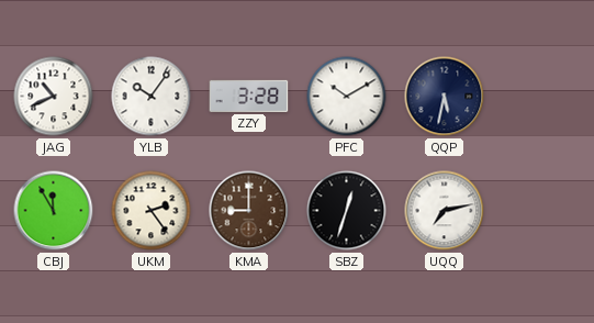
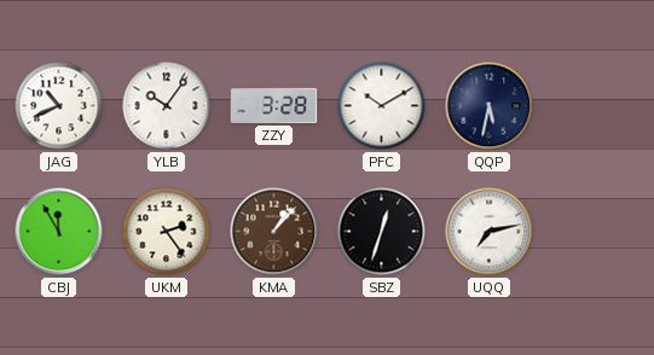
KMA: 9:00 -> 1:07 (274, 232)
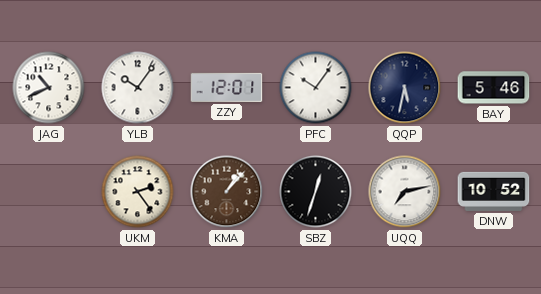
ZZY: 3:28 -> 12:01 (227, 87)
PFC: 10:10 -> 10:06 (316, 88)
BAY: none -> 5:46 (494, 88)
CBJ: 11:55 -> none (59, 232)
DNW: none -> 10:52 (494, 191)
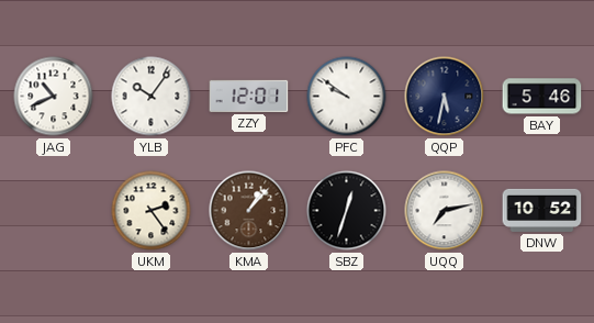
PFC: 10:06 -> 9:51 (347, 97)
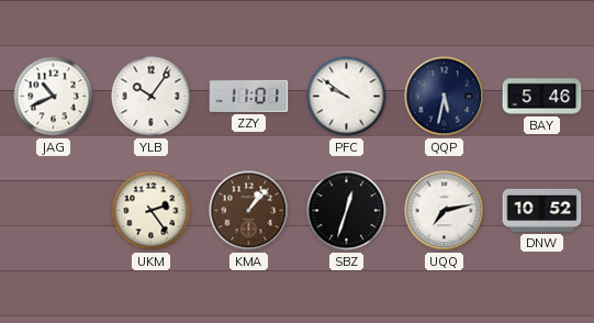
ZZY: 12:01 -> 11:01 (249, 96)
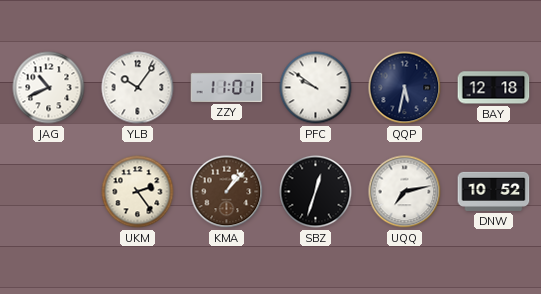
BAY: 5:46 -> 12:18 (494, 88)
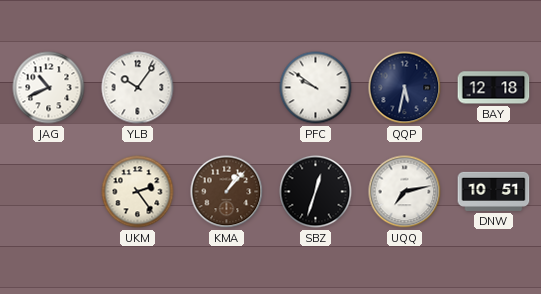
ZZY: 11:01 -> none (227, 87)
DNW: 10:52 -> 10:51 (494, 191)
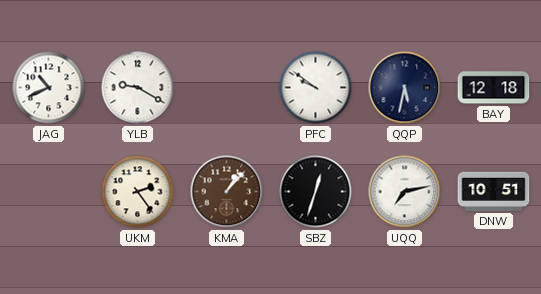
YLB: 10:06 -> 9:20 (138, 88)
